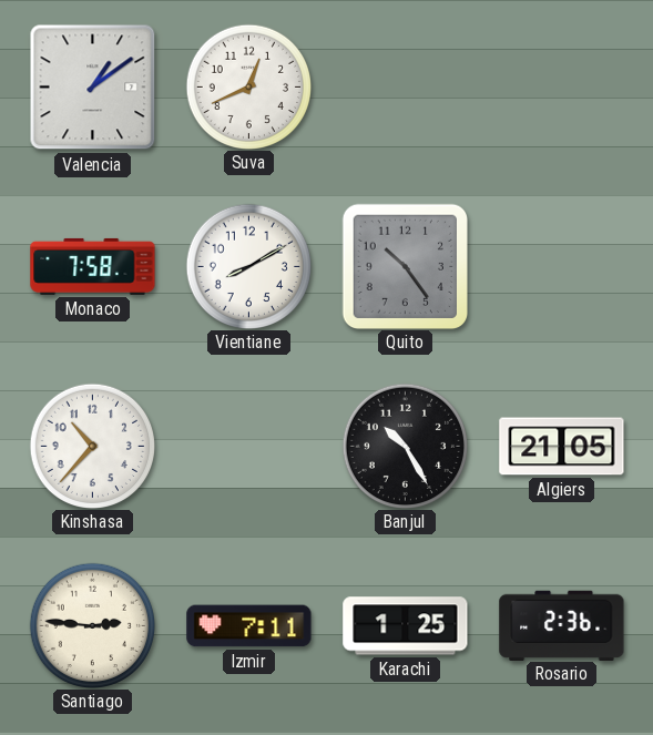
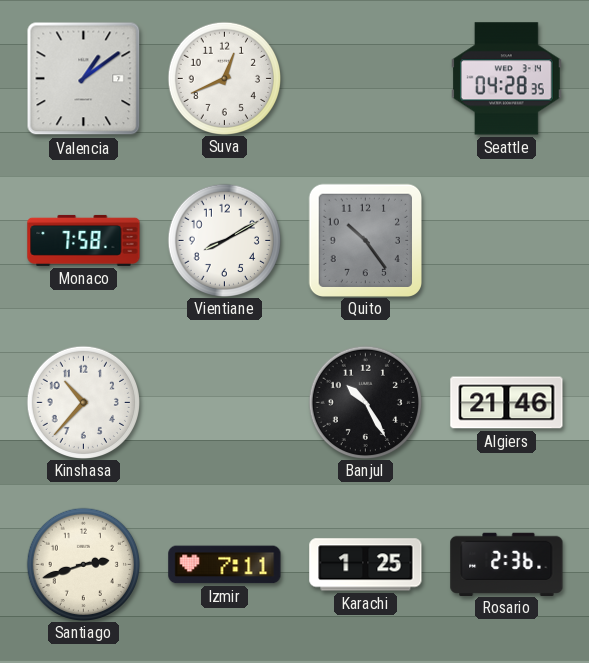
Seattle: none -> 04:28 (507, 79)
Algiers: 21:05 -> 21:46 (507, 403)
Santiago: 2:46 -> 2:42 (83, 564)
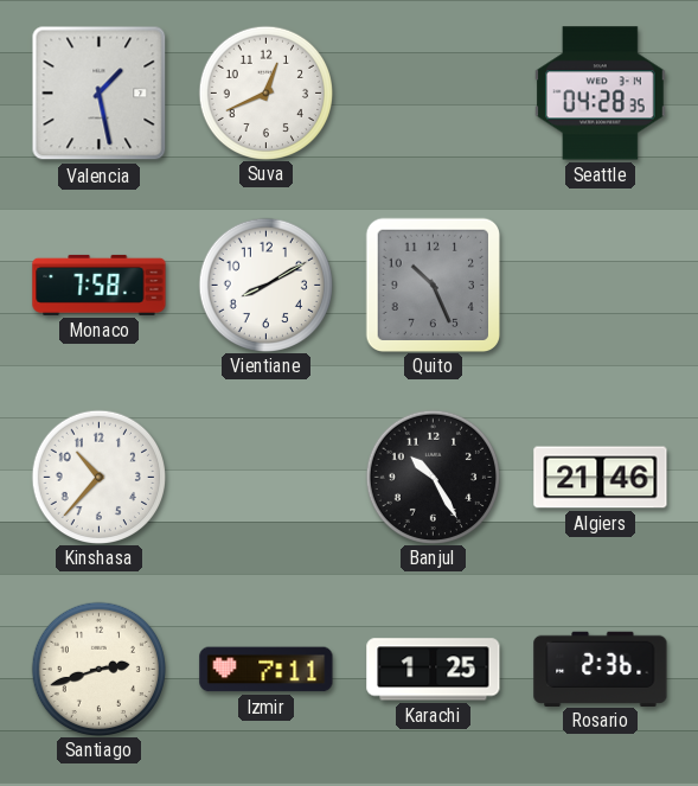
Valencia: 1:09 -> 1:28 (100, 94)
Quito: 10:24 -> 10:26 (433, 285)
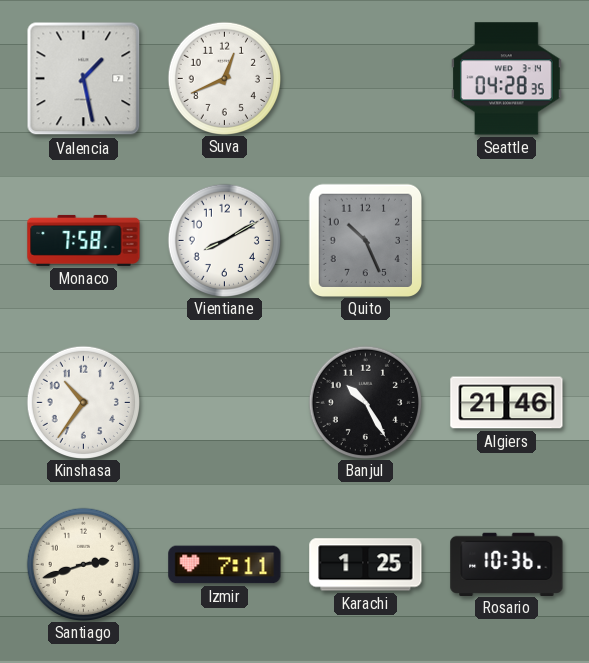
Kinshasa: 10:37 -> 10:36 (83, 402)
Rosario: 2:36 -> 10:36 (507, 564)
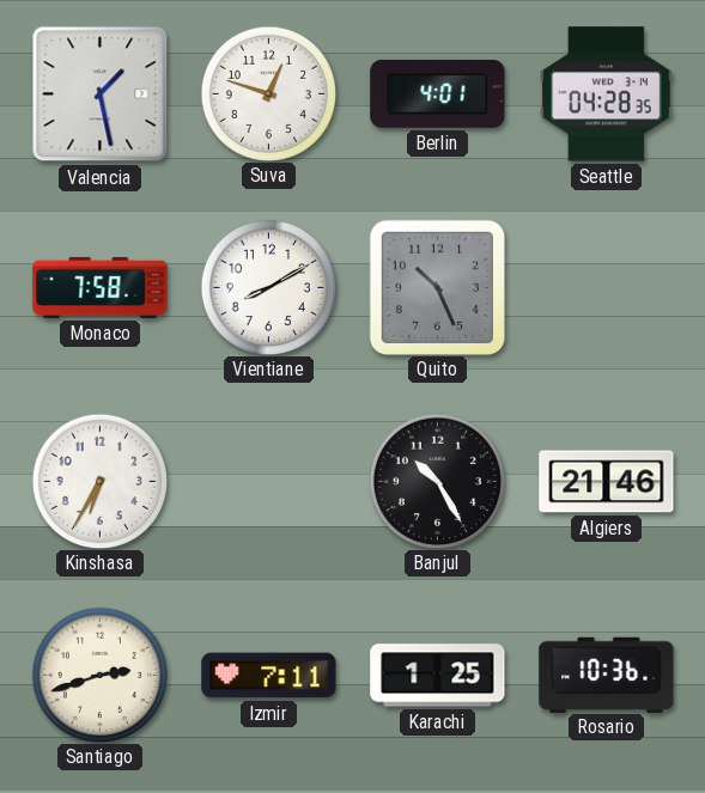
Suva: 12:41 -> 12:48 (268, 93)
Berlin: none -> 4:01 (438, 93)
Kinshasa: 10:36 -> 6:35 (99, 481)
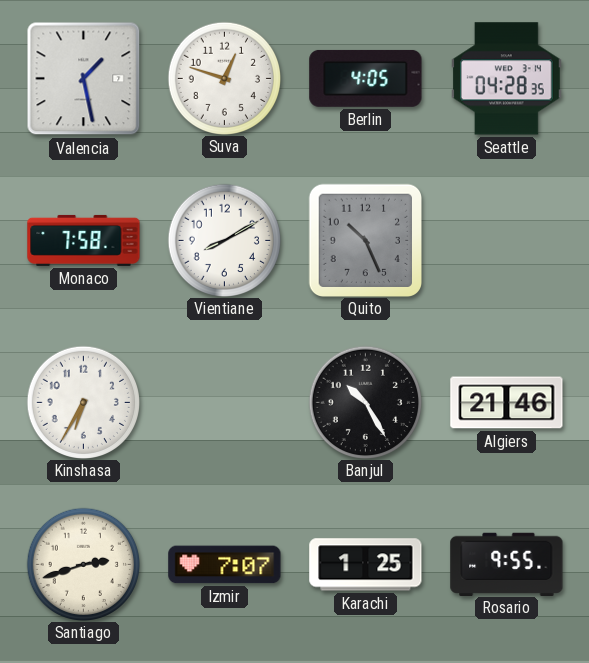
Berlin: 4:01 -> 4:05 (366, 78)
Izmir: 7:11 -> 7:07 (225, 565)
Rosario: 10:36 -> 9:55 (507, 564)
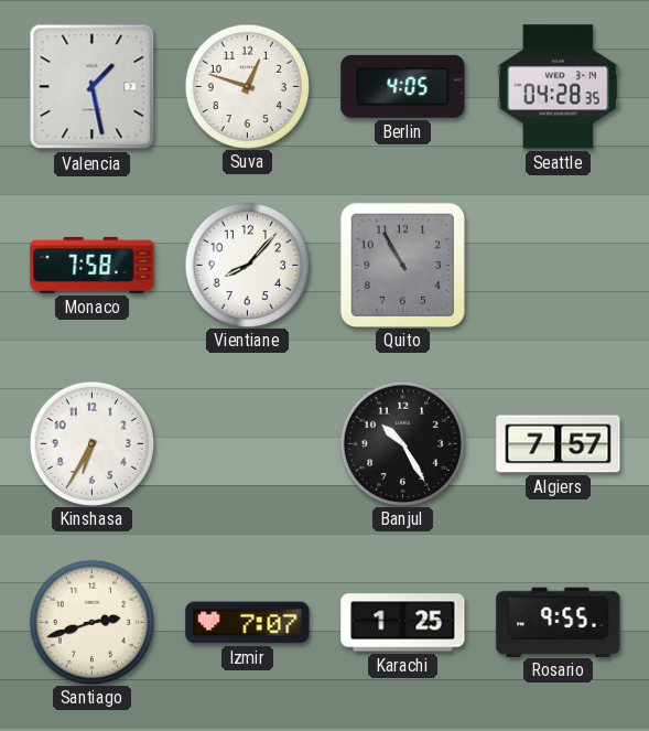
Vientiane: 8:10 -> 8:07 (247, 265)
Quito: 10:26 -> 10:55 (402, 265)
Algiers: 21:46 -> 7:57 (559, 444)
